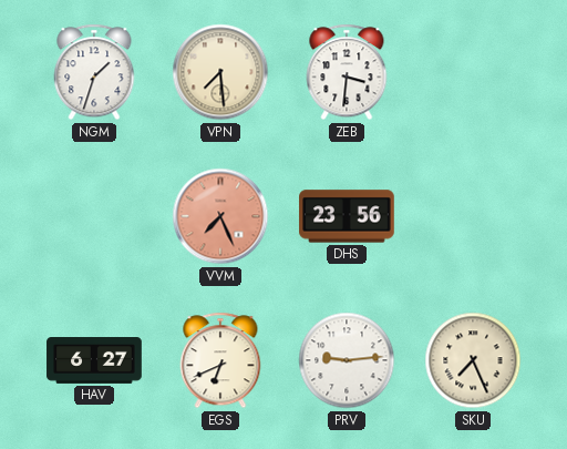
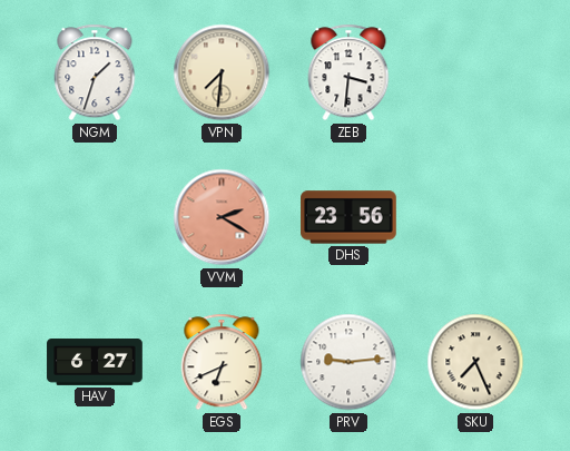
VPN: 7:29 -> 7:31 (222, 72)
VVM: 7:26 -> 2:20 (222, 217)
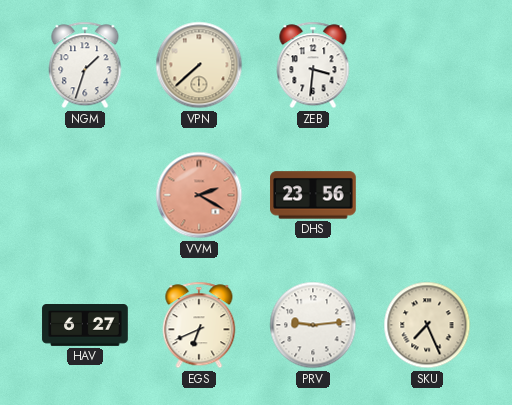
VPN: 7:31 -> 7:38 (199, 65)
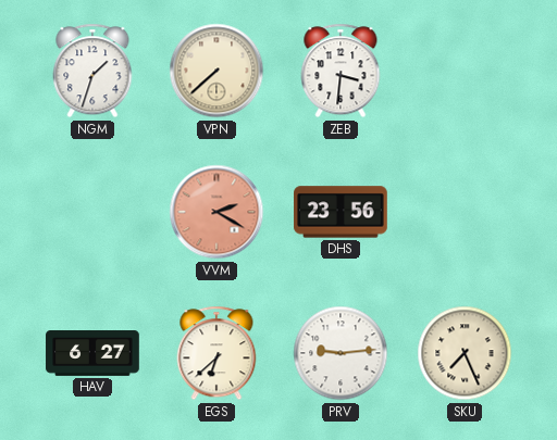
EGS: 6:41 -> 6:38 (216, 353)
